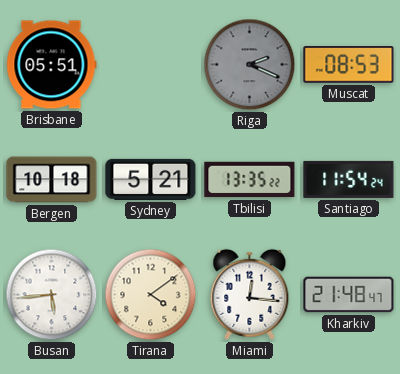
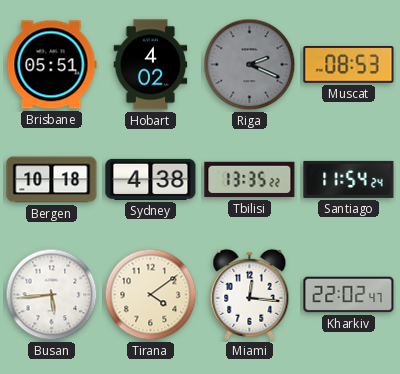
Hobart: none -> 4:02 (151, 65)
Sydney: 5:21 -> 4:38 (151, 179)
Kharkiv: 21:48 -> 22:02 (349, 295)
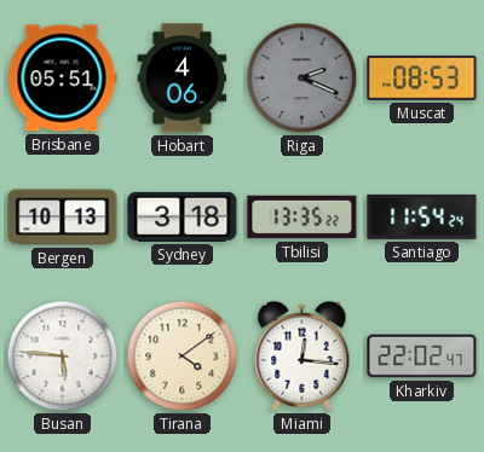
Hobart: 4:02 -> 4:06 (183, 79)
Bergen: 10:18 -> 10:13 (63, 218)
Sydney: 4:38 -> 3:18 (183, 216)
Busan: 5:44 -> 5:46 (63, 357)
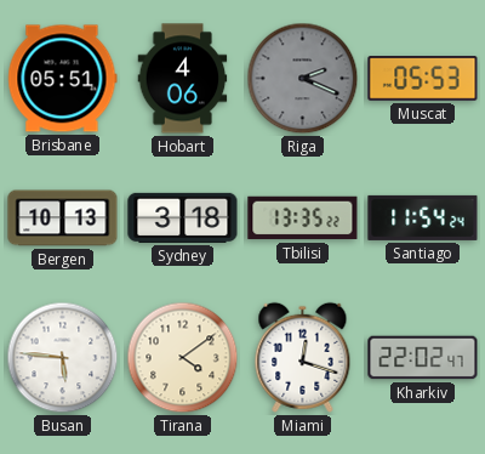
Muscat: 08:53 -> 05:53 (423, 79)
Miami: 12:16 -> 12:18 (303, 357)
